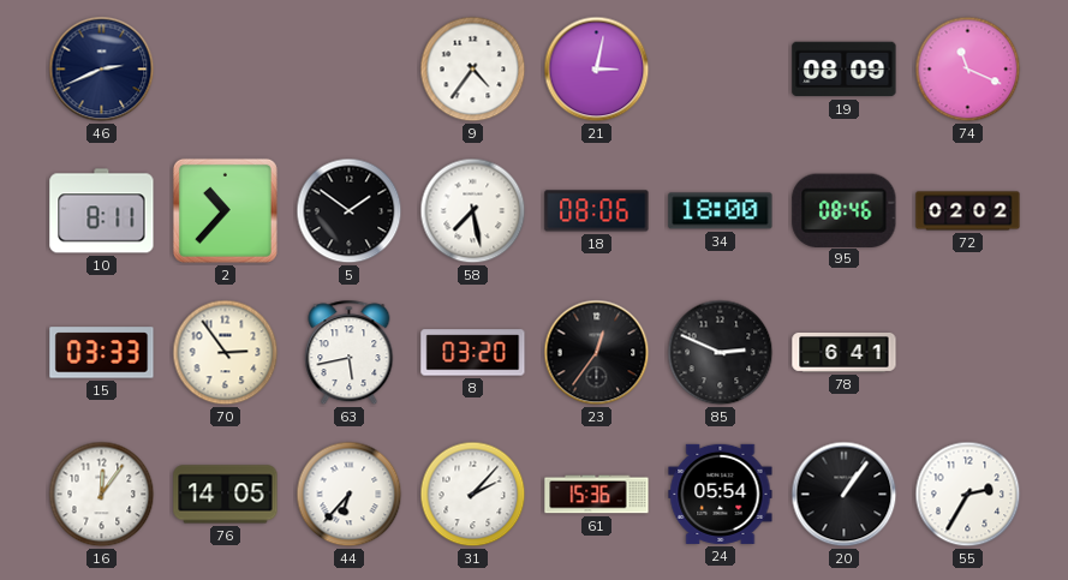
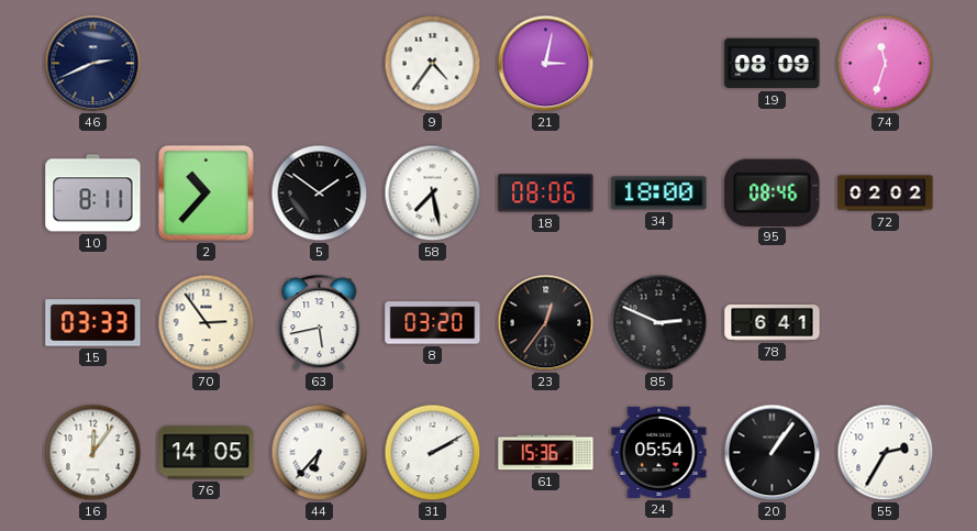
74: 11:19 -> 11:33 (886, 64)
31: 2:07 -> 2:10 (433, 453)
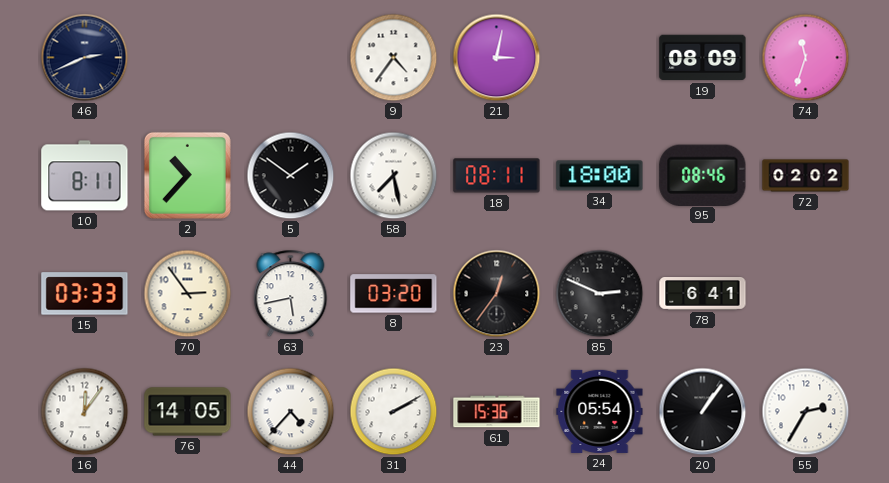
18: 08:06 -> 08:11 (497, 176)
44: 6:37 -> 4:37 (291, 412)
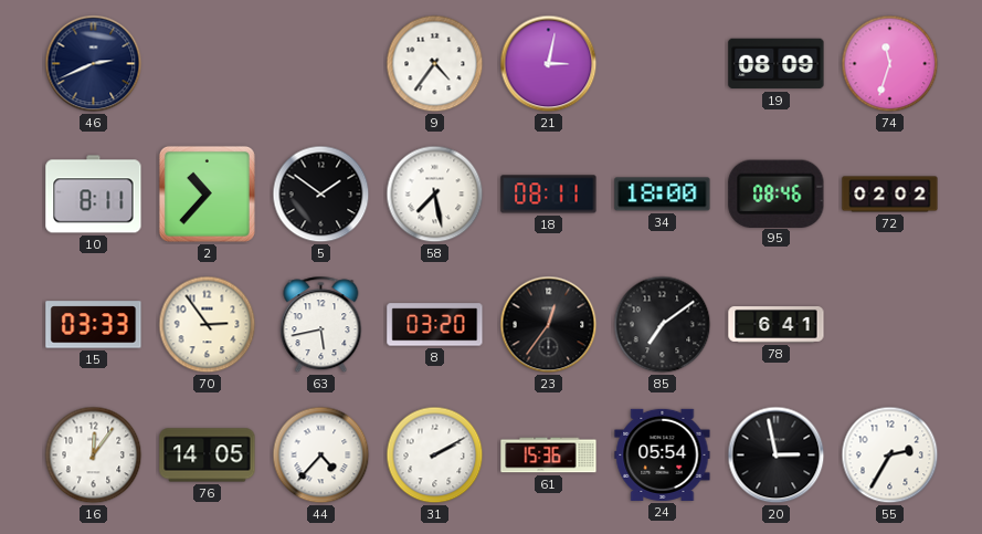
85: 2:49 -> 7:09 (663, 325)
20: 1:06 -> 2:58 (777, 456)
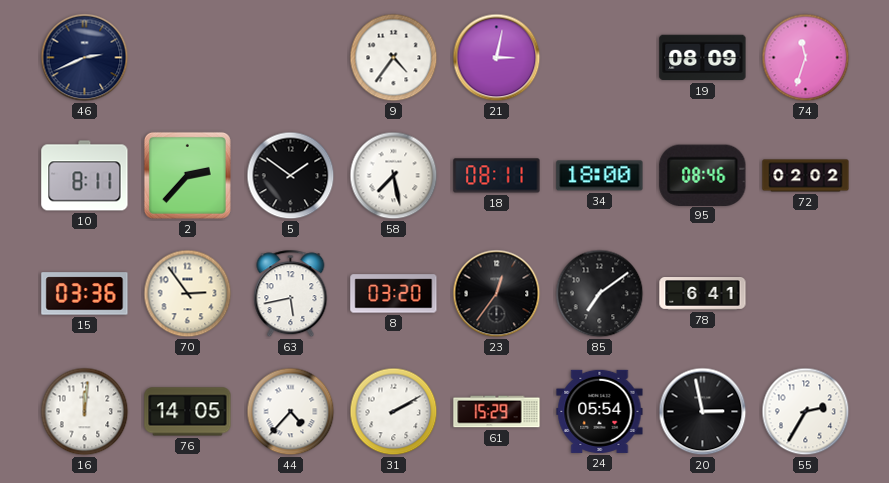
2: 10:37 -> 2:37 (187, 175)
15: 03:33 -> 03:36 (85, 294)
16: 12:06 -> 12:01 (85, 412)
61: 15:36 -> 15:29 (497, 412)
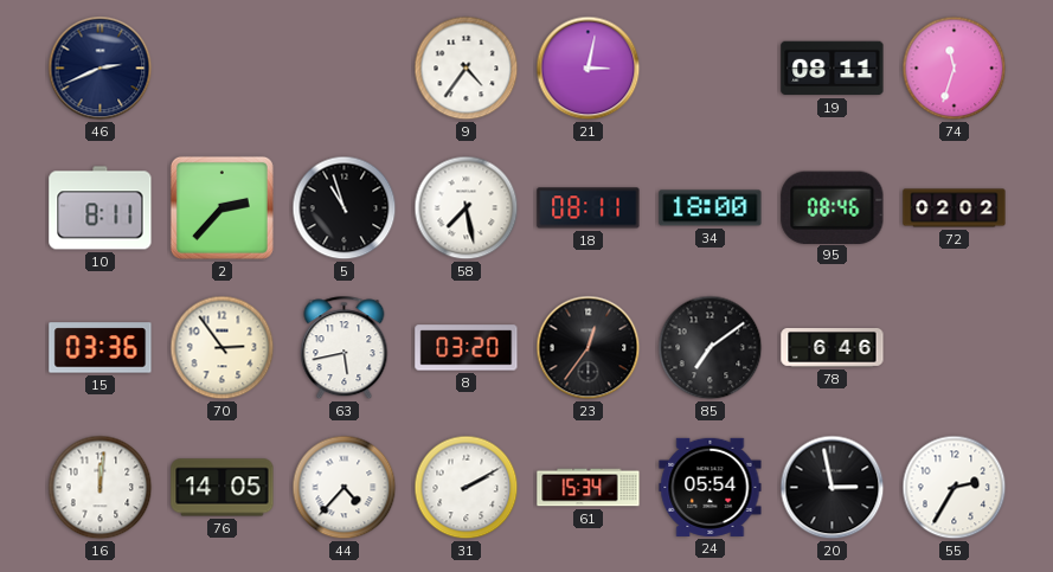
19: 08:09 -> 08:11 (833, 69)
5: 1:51 -> 10:57 (345, 208)
78: 6:41 -> 6:46 (833, 348)
61: 15:29 -> 15:34 (589, 488)
